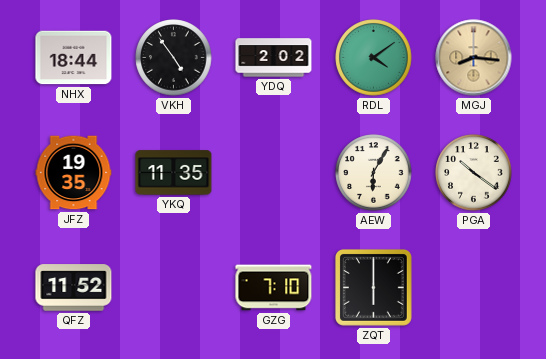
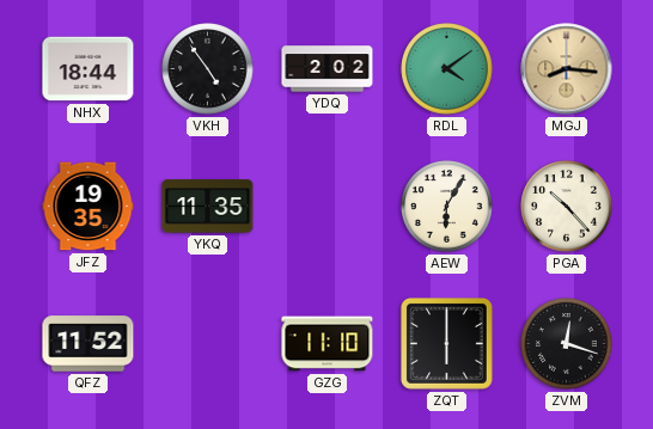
PGA: 10:21 -> 10:23 (567, 207)
GZG: 7:10 -> 11:10 (328, 344)
ZVM: none -> 12:18 (567, 344)
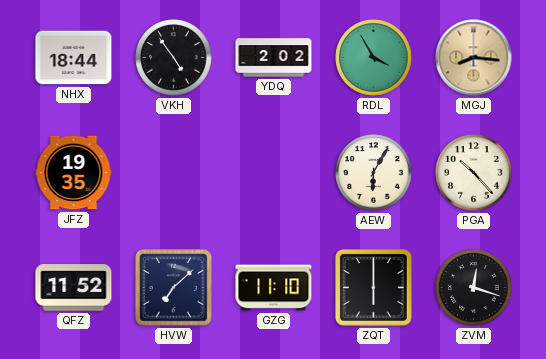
RDL: 4:09 -> 3:55 (374, 58)
YKQ: 11:35 -> none (208, 207)
HVW: none -> 7:08 (173, 287)
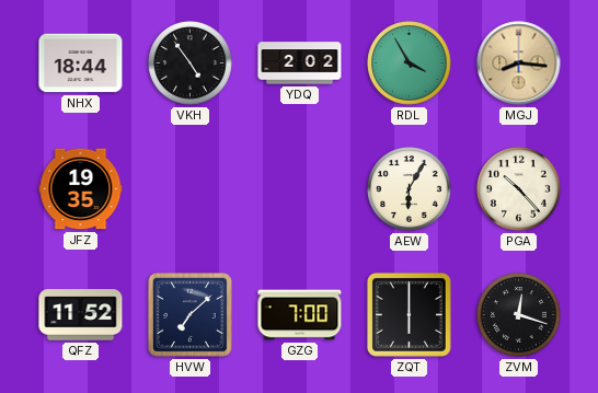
GZG: 11:10 -> 7:00 (300, 315)
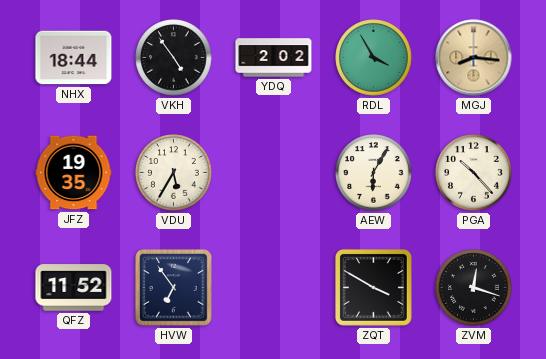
VDU: none -> 5:35 (174, 173)
HVW: 7:08 -> 6:54 (173, 287)
GZG: 7:00 -> none (300, 315)
ZQT: 6:00 -> 3:50 (373, 287)
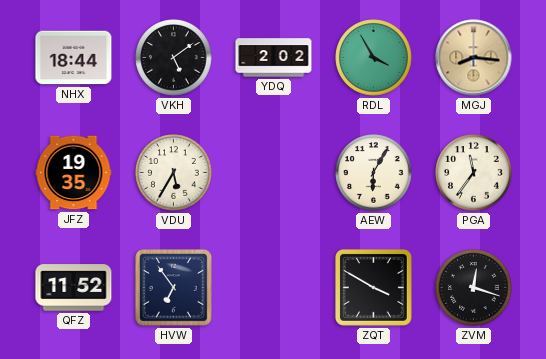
VKH: 4:54 -> 5:09 (174, 58)
PGA: 10:23 -> 11:36 (474, 173)
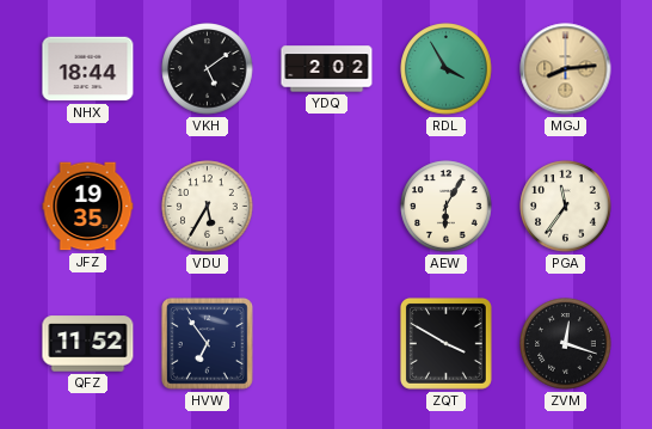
MGJ: 8:16 -> 8:14 (566, 69)
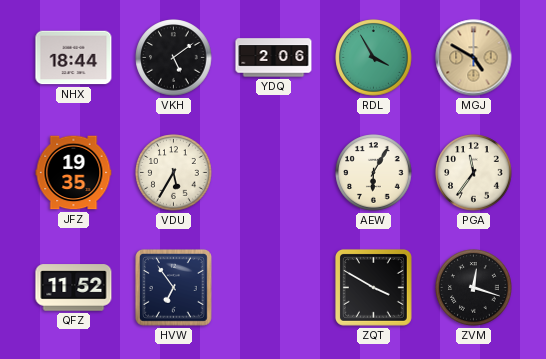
YDQ: 2:02 -> 2:06 (274, 58)
MGJ: 8:14 -> 4:50 (474, 58)
